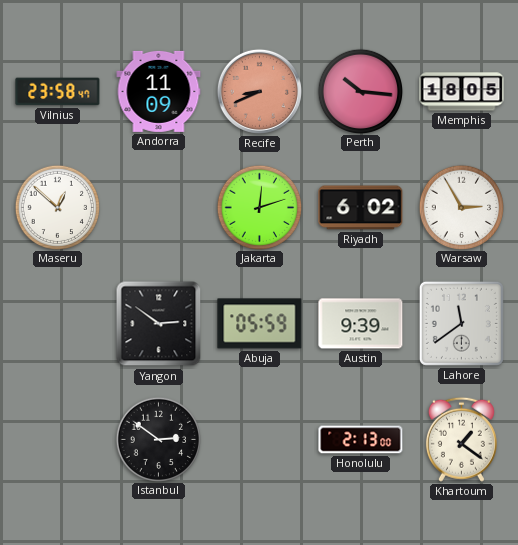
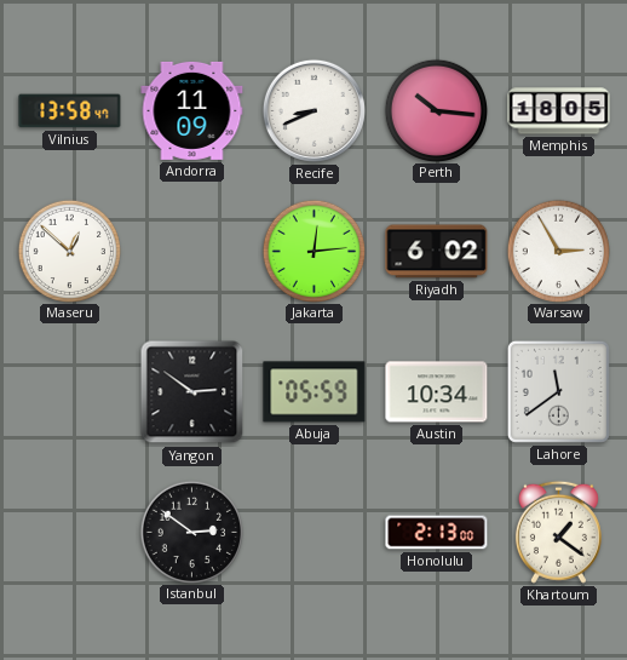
Vilnius: 23:58 -> 13:58 (70, 111)
Recife dial: salmon -> white (313, 110)
Jakarta: 12:12 -> 12:14 (313, 251)
Austin: 9:39 -> 10:34 (437, 392)
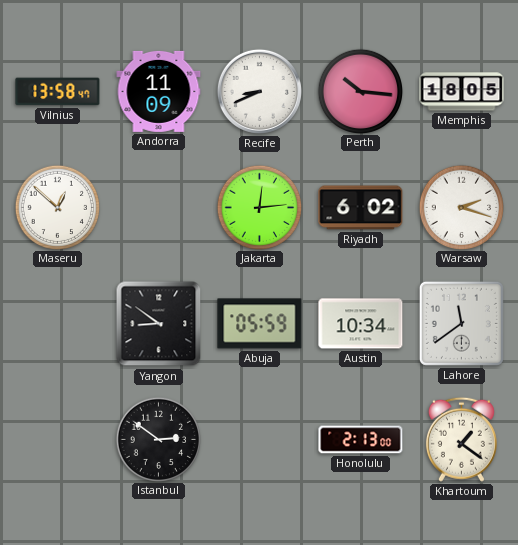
Warsaw: 2:55 -> 2:18 (461, 207)
Yangon: 2:51 -> 8:51 (159, 324)
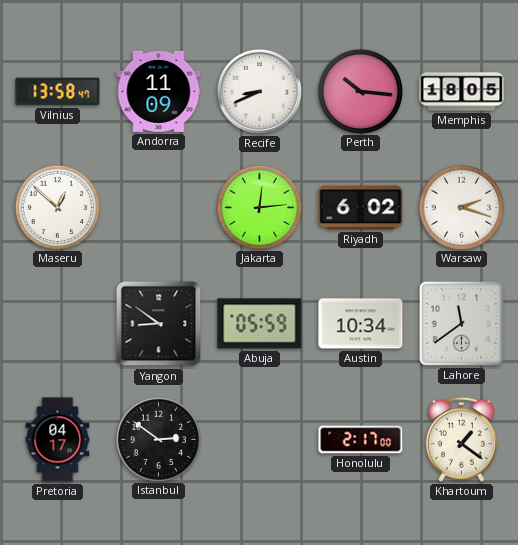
Pretoria: none -> 04:17 (58, 440)
Honolulu: 2:13 -> 2:17 (361, 440)
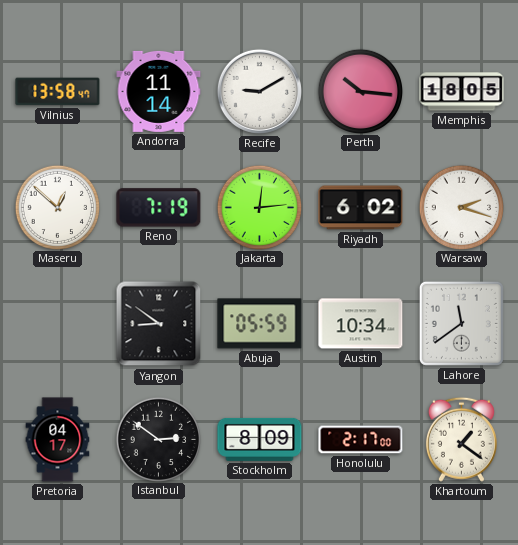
Andorra: 11:09 -> 11:14 (159, 91)
Recife: 8:41 -> 9:10 (259, 91)
Reno: none -> 7:19 (159, 208)
Stockholm: none -> 8:09 (260, 439)
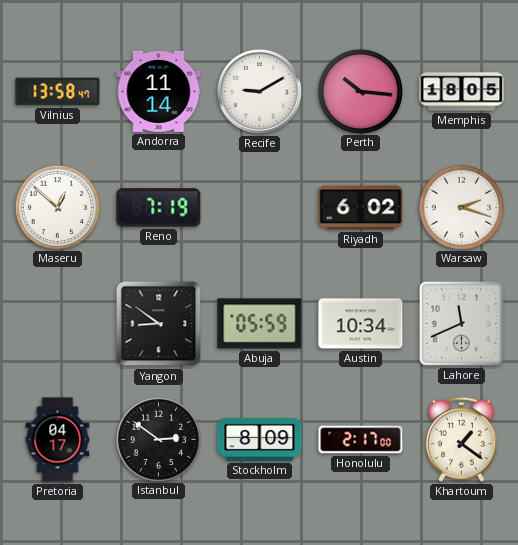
Jakarta: 12:14 -> none (259, 207)
Lahore: 11:39 -> 11:41 (461, 323)
